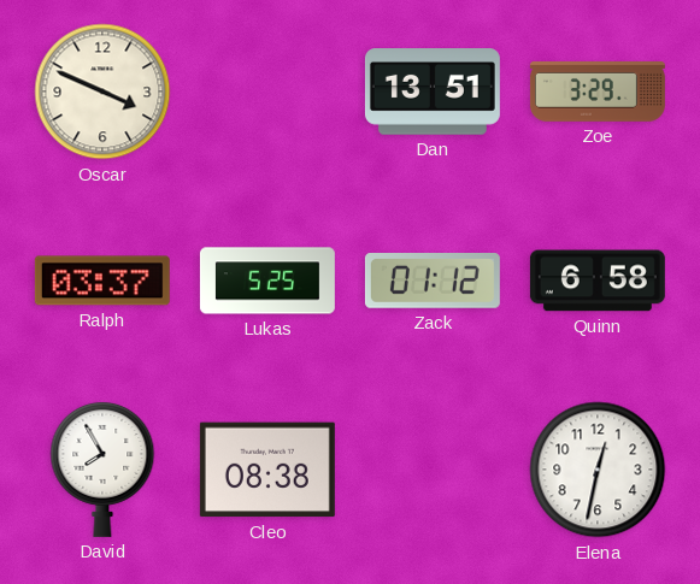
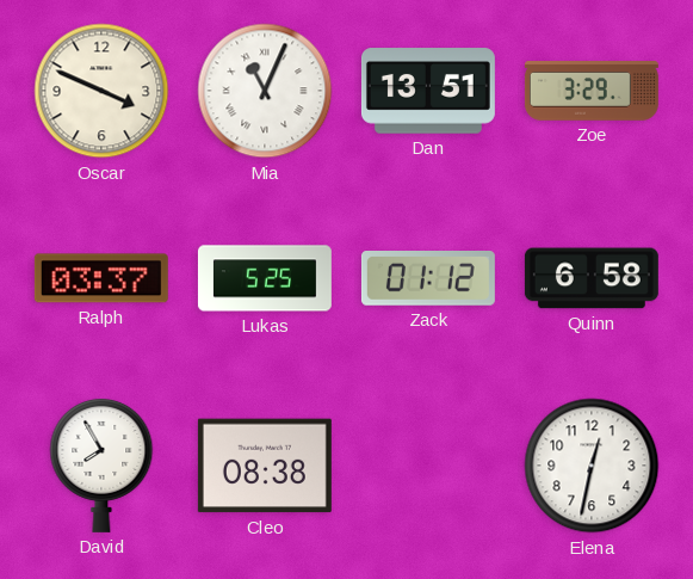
Mia: none -> 11:04 (265, 91)
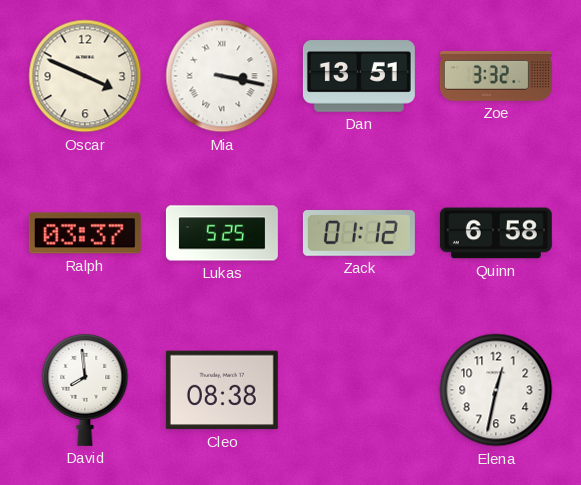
Mia: 11:04 -> 3:17 (222, 76)
Zoe: 3:29 -> 3:32 (496, 77)
David: 7:55 -> 7:59 (85, 389)
